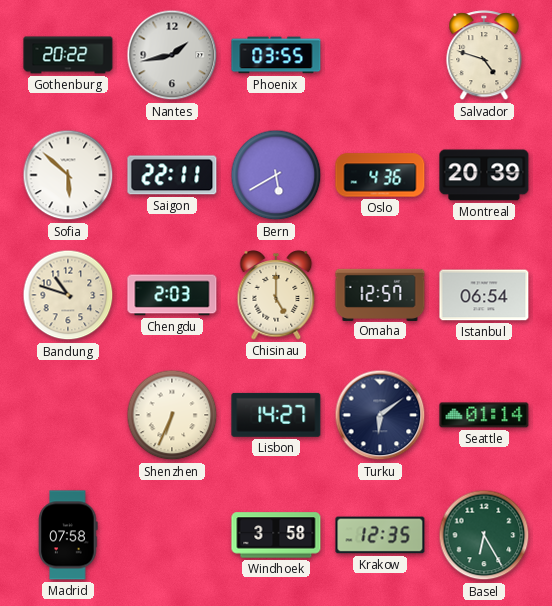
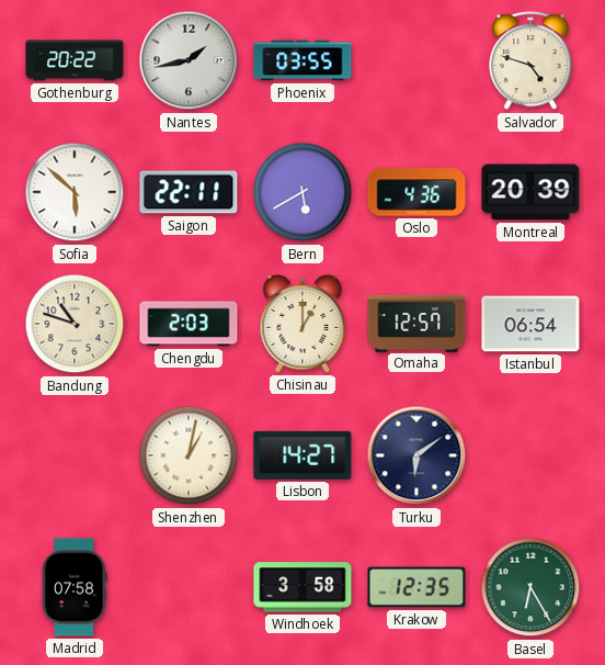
Chisinau: 5:00 -> 1:00 (302, 324)
Shenzhen: 6:34 -> 1:02 (189, 455)
Seattle: 01:14 -> none (484, 415)
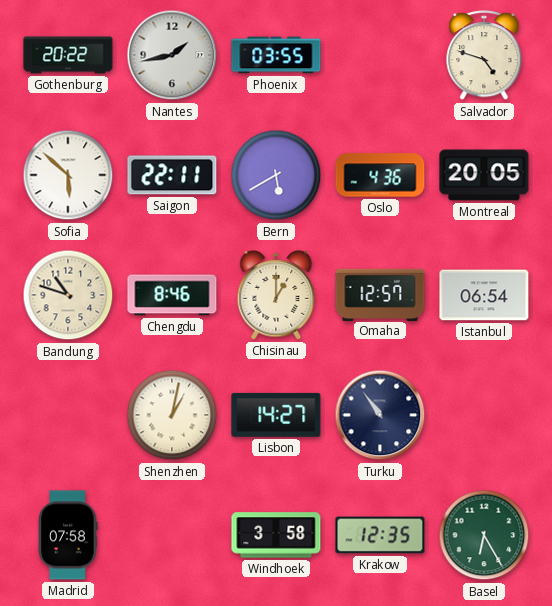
Montreal: 20:39 -> 20:05 (484, 175)
Chengdu: 2:03 -> 8:46 (172, 295)
Turku: 6:09 -> 10:54 (380, 415)
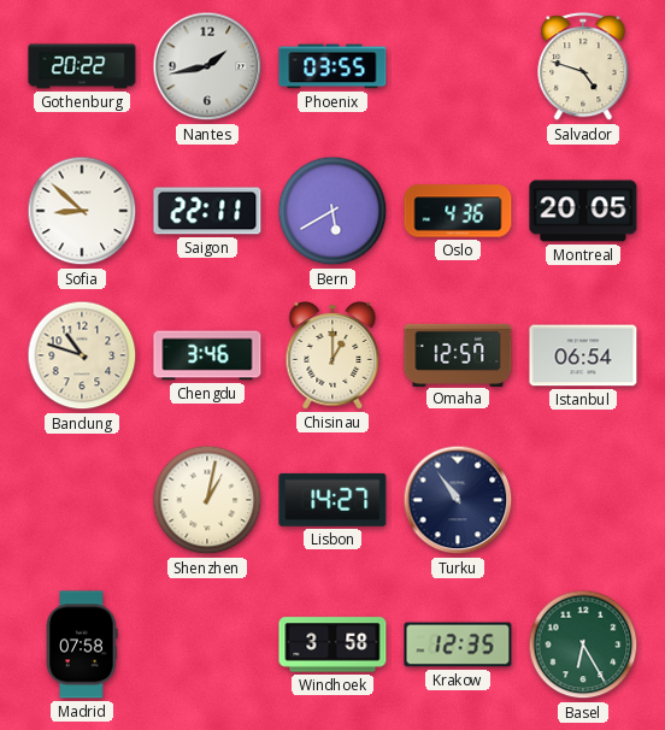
Sofia: 5:52 -> 8:52 (82, 211)
Chengdu: 8:46 -> 3:46 (207, 355)
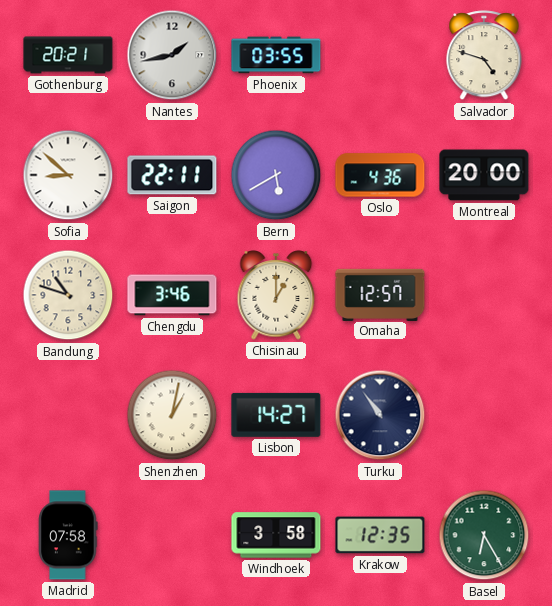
Gothenburg: 20:22 -> 20:21 (68, 55)
Montreal: 20:05 -> 20:00 (484, 175)
Istanbul: 06:54 -> none (583, 355)
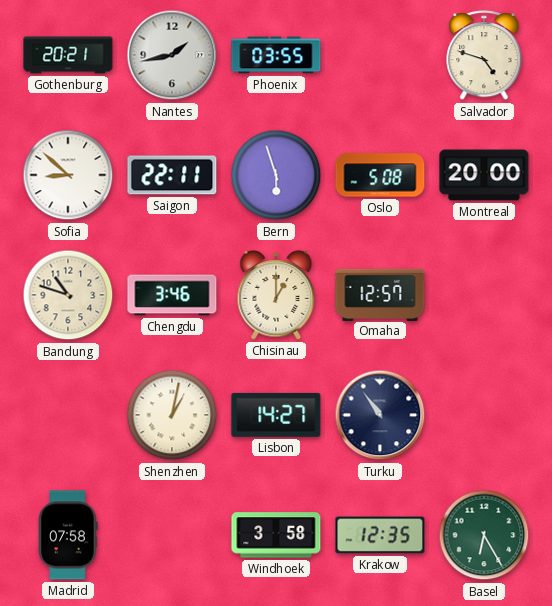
Bern: 5:40 -> 5:57 (276, 175)
Oslo: 4:36 -> 5:08 (380, 175)
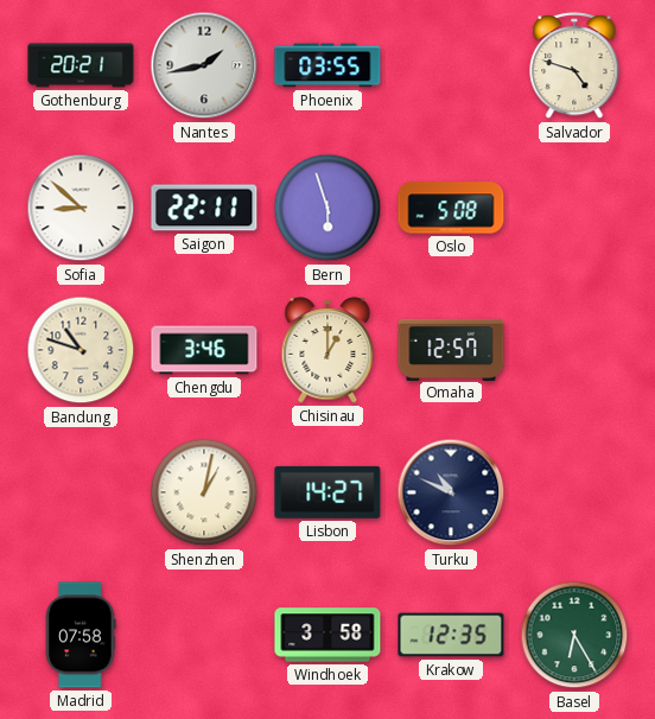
Montreal: 20:00 -> none (484, 175)
Turku: 10:54 -> 10:49 (451, 492)
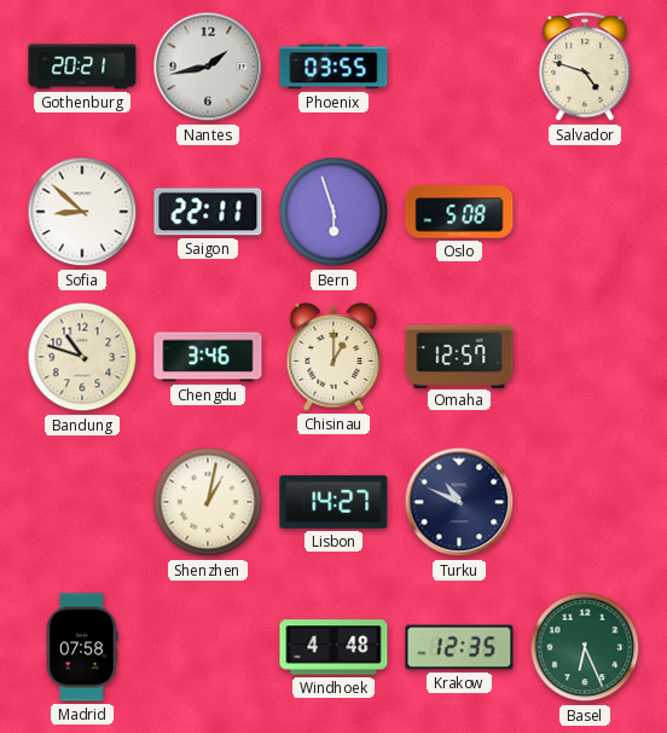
Windhoek: 3:58 -> 4:48 (333, 647)
Basel: 6:25 -> 6:26 (585, 647)
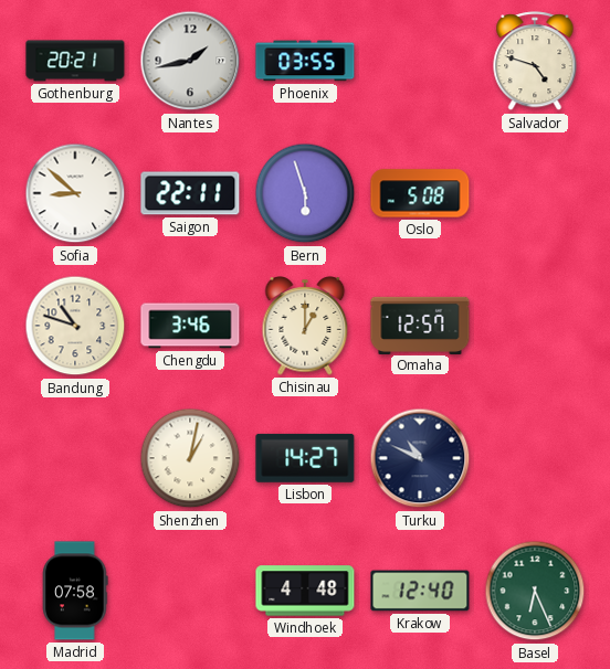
Krakow: 12:35 -> 12:40 (420, 591)
